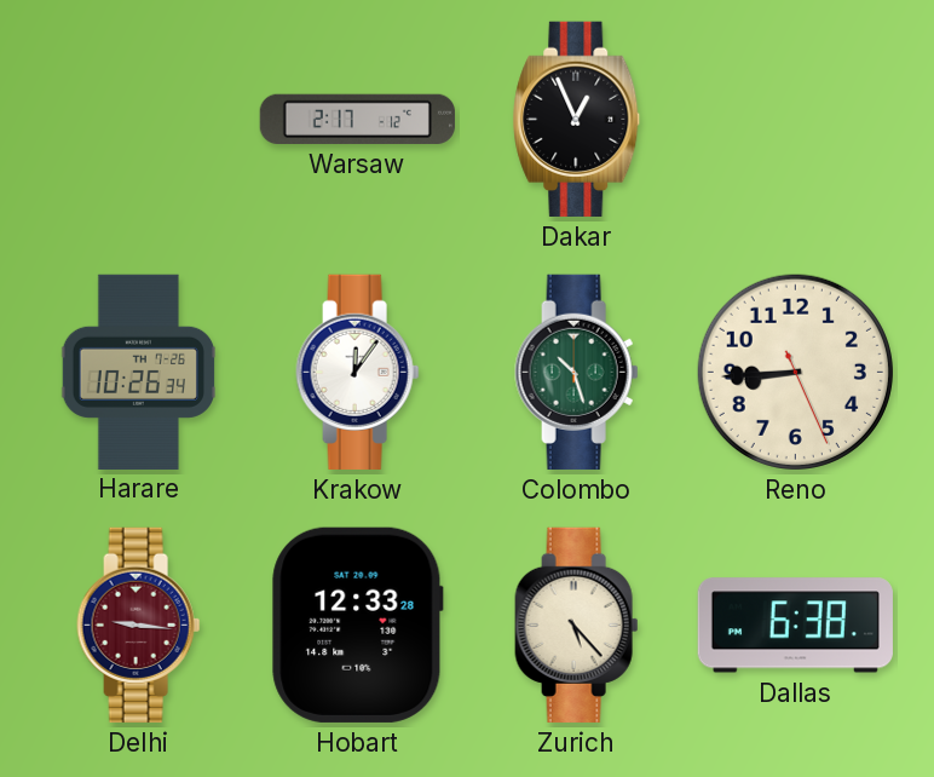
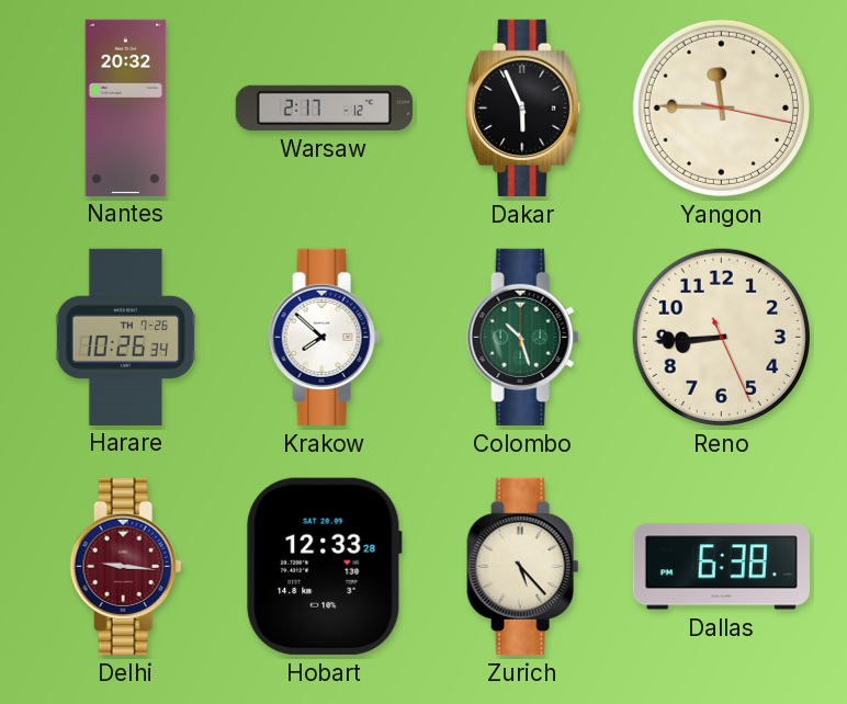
Nantes: none -> 20:32 (126, 107)
Dakar: 12:56 -> 5:56 (523, 107)
Yangon: none -> 11:45 (721, 107)
Krakow: 12:06 -> 7:52 (325, 337)
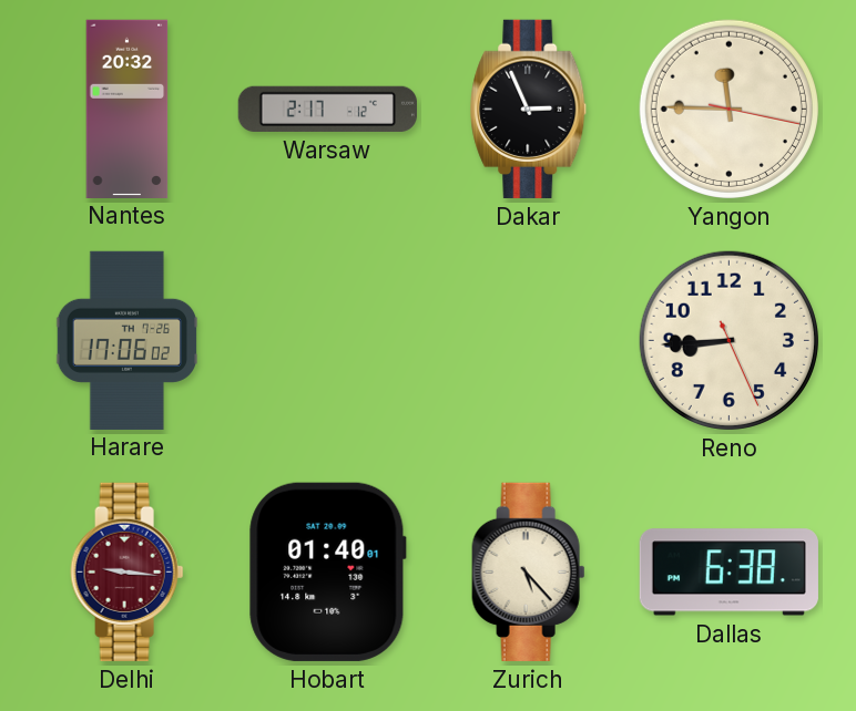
Dakar: 5:56 -> 2:56 (529, 109)
Harare: 10:26 -> 17:06 (126, 340)
Krakow: 7:52 -> none (325, 337)
Colombo: 10:27 -> none (523, 337)
Hobart: 12:33 -> 01:40 (328, 571)
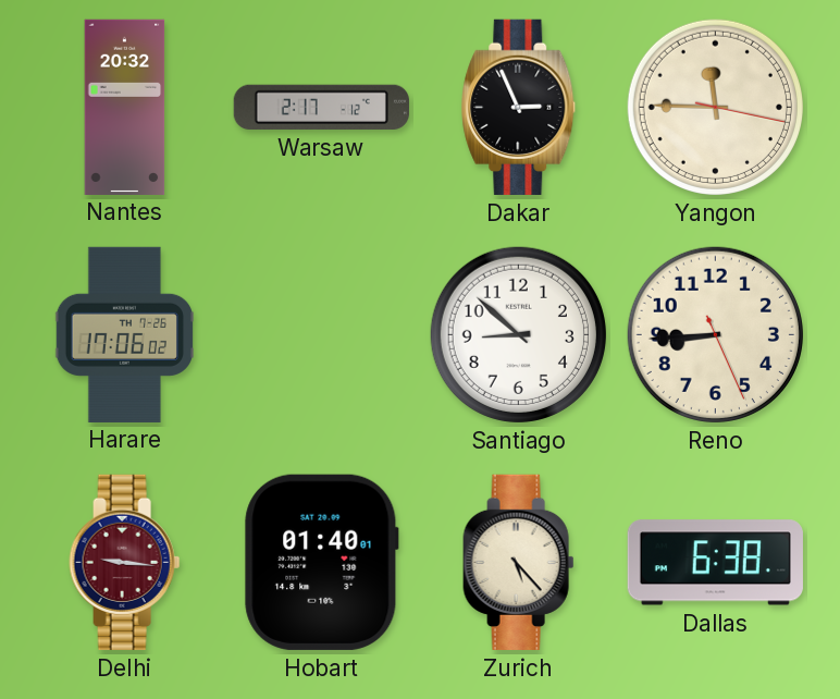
Santiago: none -> 8:52 (518, 334)
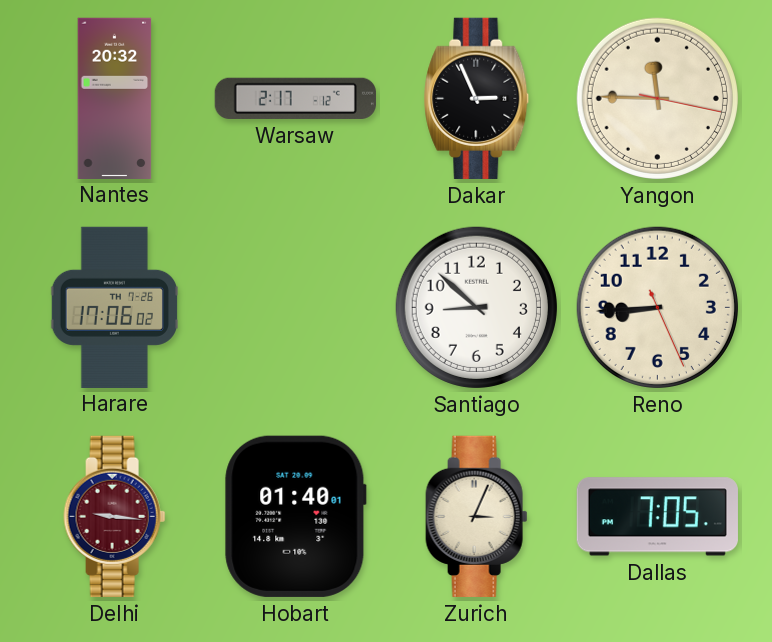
Zurich: 5:23 -> 3:04 (477, 516)
Dallas: 6:38 -> 7:05 (657, 517)
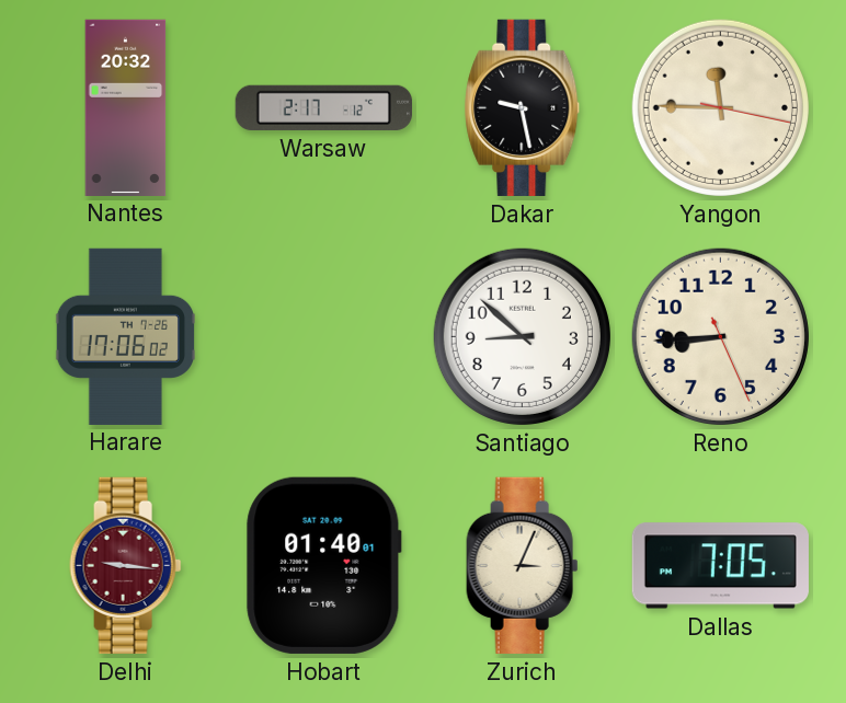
Dakar: 2:56 -> 9:28 (523, 107)
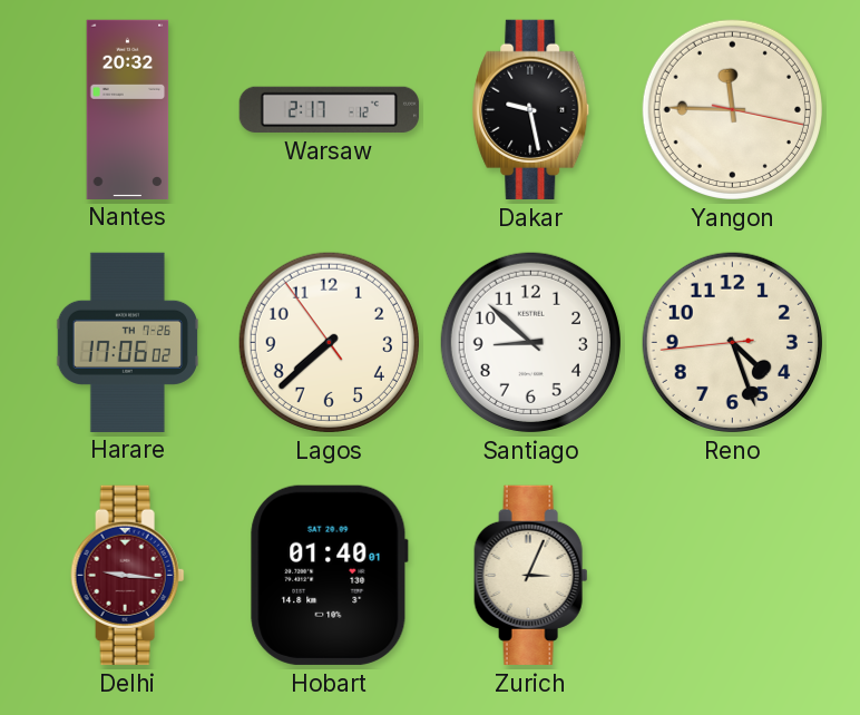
Lagos: none -> 7:37 (329, 342)
Reno: 8:44 -> 4:26 (732, 342)
Dallas: 7:05 -> none (720, 566)
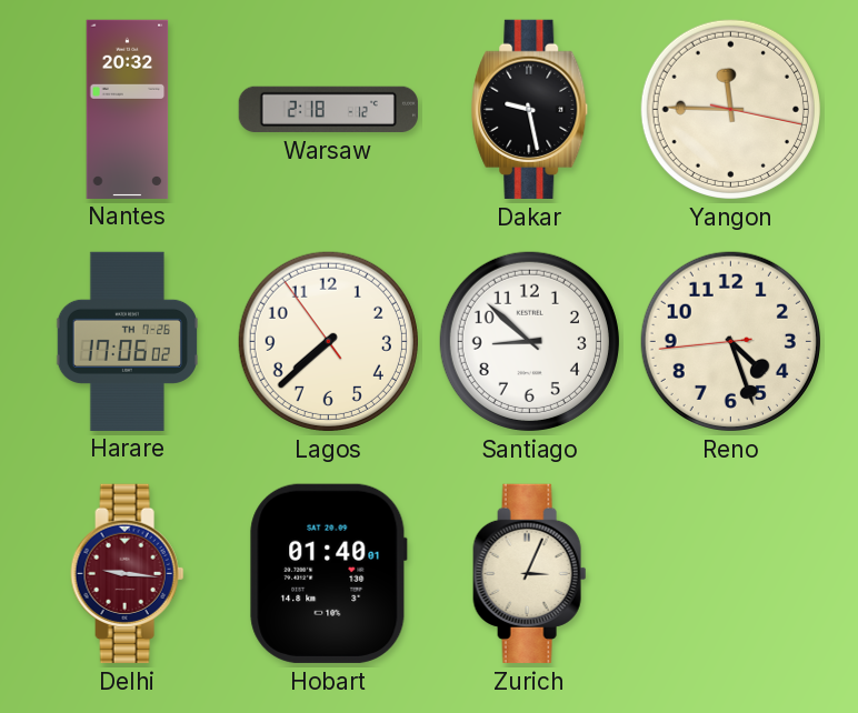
Warsaw: 2:17 -> 2:18 (328, 109)
